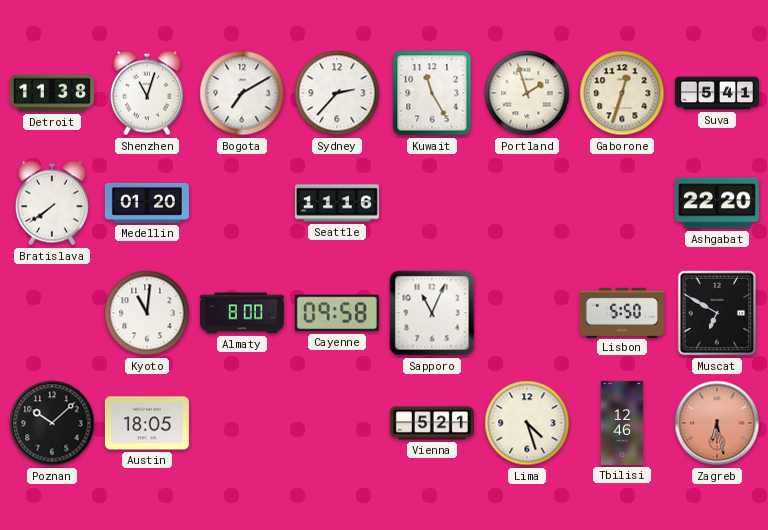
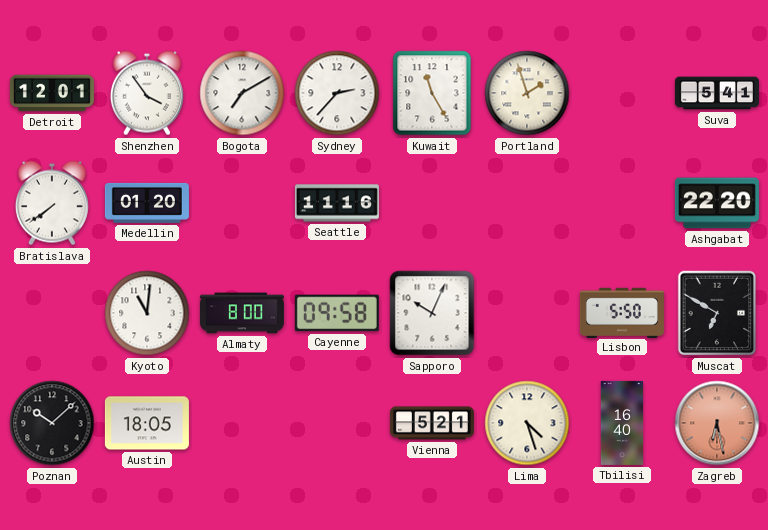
Detroit: 11:38 -> 12:01 (52, 93)
Shenzhen: 11:03 -> 3:54 (147, 93)
Gaborone: 12:33 -> none (622, 93)
Sapporo: 11:04 -> 10:04 (432, 313)
Tbilisi: 12:46 -> 16:40 (622, 423)
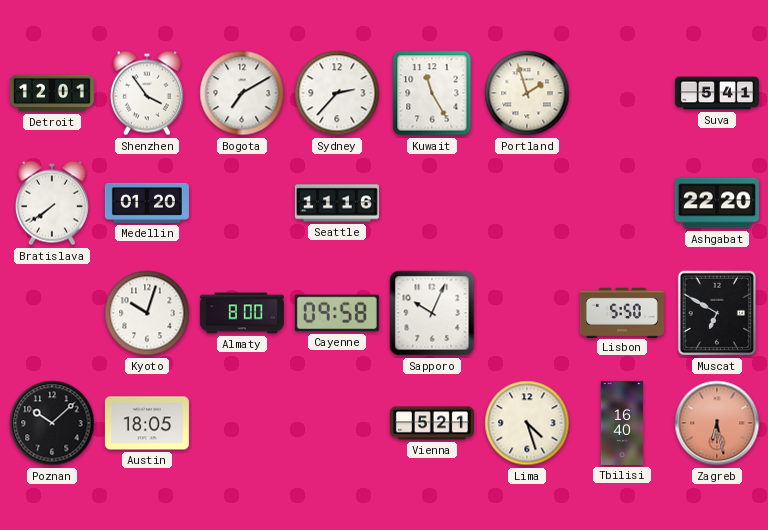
Kyoto: 11:01 -> 10:03 (147, 313)
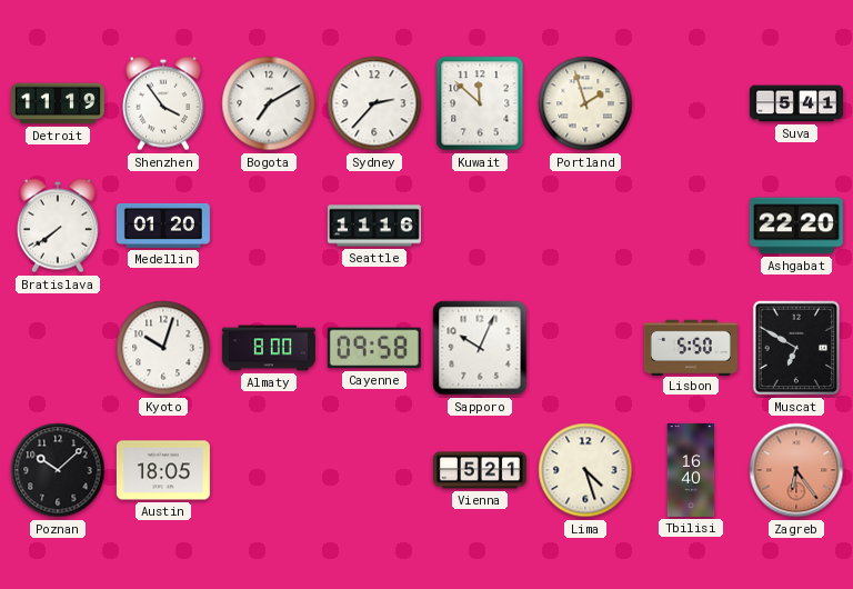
Detroit: 12:01 -> 11:19 (58, 103)
Kuwait: 11:25 -> 11:52 (480, 103)
Zagreb: 6:28 -> 6:24 (796, 470)
